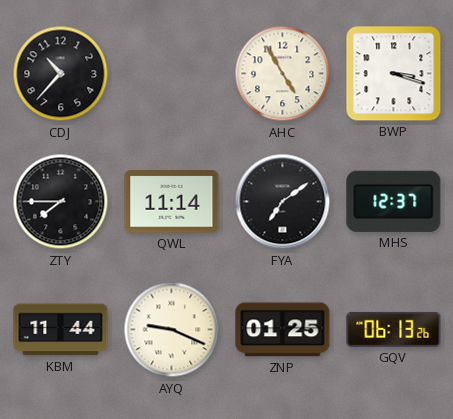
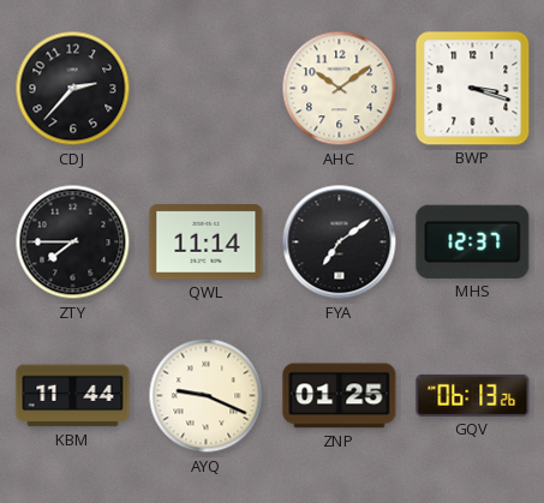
CDJ: 10:37 -> 2:37 (73, 89)
AHC: 4:55 -> 10:09 (340, 89)
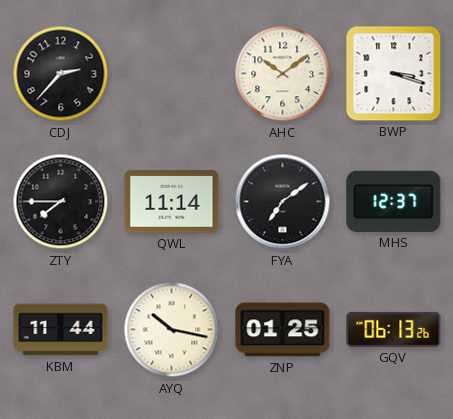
AYQ: 9:19 -> 10:17 (172, 330)
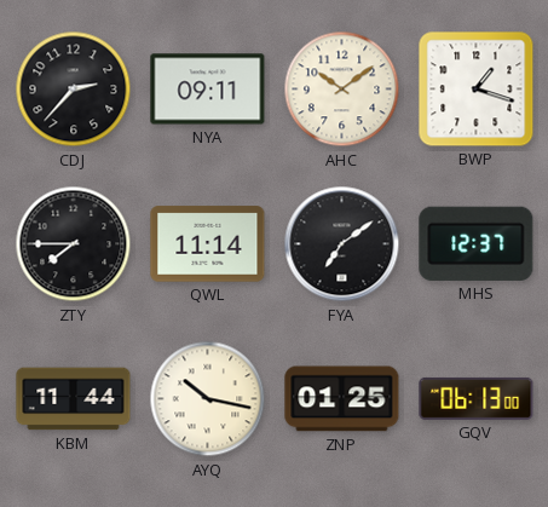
NYA: none -> 09:11 (208, 90)
BWP: 3:18 -> 1:18 (477, 90)
GQV: 06:13:26 -> 06:13:00 (477, 398)
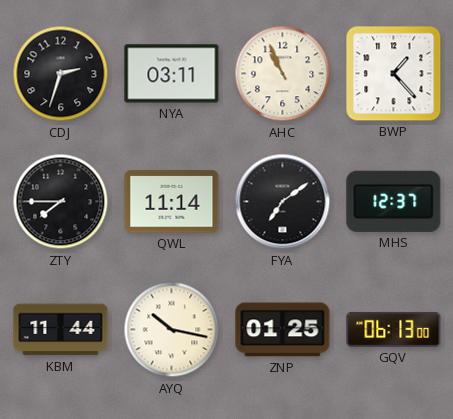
CDJ: 2:37 -> 2:33 (61, 74)
NYA: 09:11 -> 03:11 (172, 74)
AHC: 10:09 -> 10:56 (283, 74)
BWP: 1:18 -> 1:23 (394, 74)
